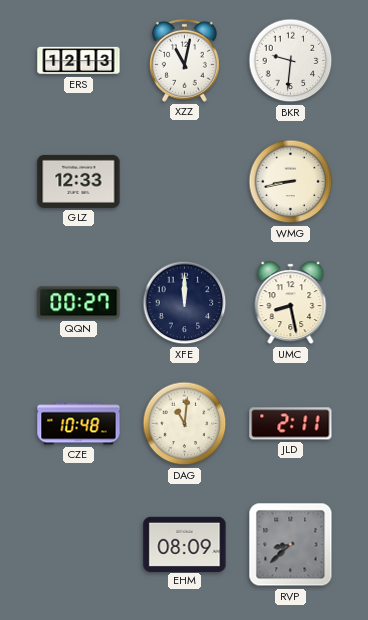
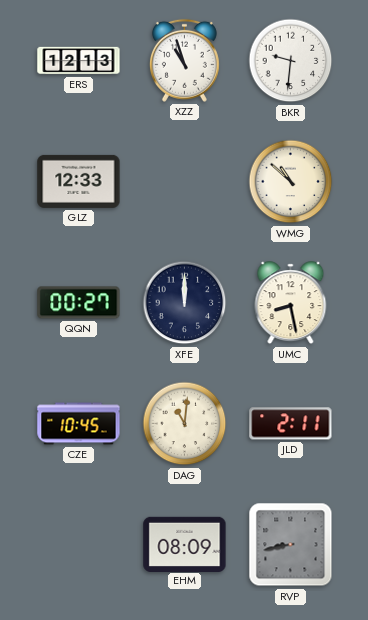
XZZ: 11:02 -> 10:57 (184, 60)
WMG: 8:43 -> 10:52 (291, 182)
CZE: 10:48 -> 10:45 (79, 424)
RVP: 8:38 -> 8:43 (291, 545)
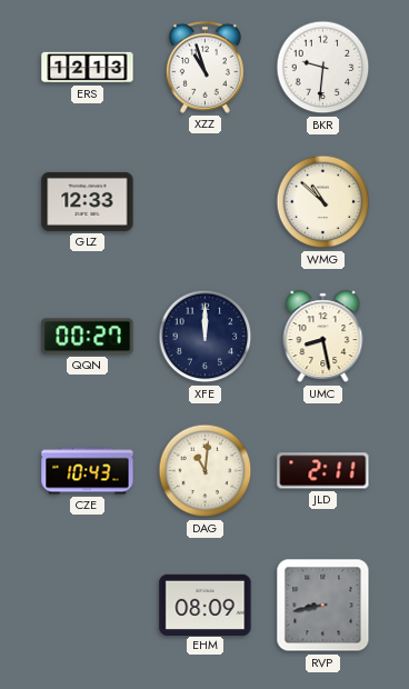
CZE: 10:45 -> 10:43 (88, 471)
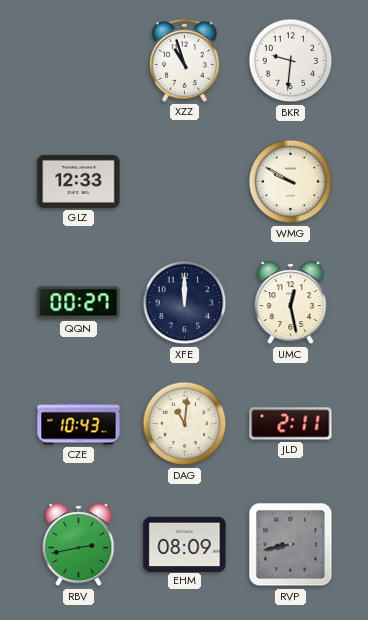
ERS: 12:13 -> none (88, 68)
WMG: 10:52 -> 9:50 (291, 182)
UMC: 8:28 -> 12:28 (291, 303)
RBV: none -> 2:43 (79, 545)
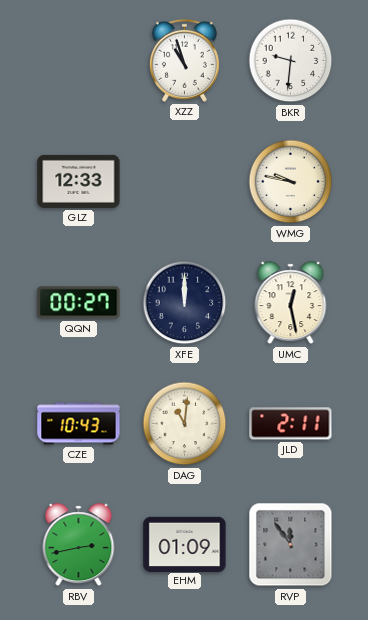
WMG: 9:50 -> 9:47 (291, 182)
EHM: 08:09 -> 01:09 (185, 544)
RVP: 8:43 -> 11:54 (291, 545)
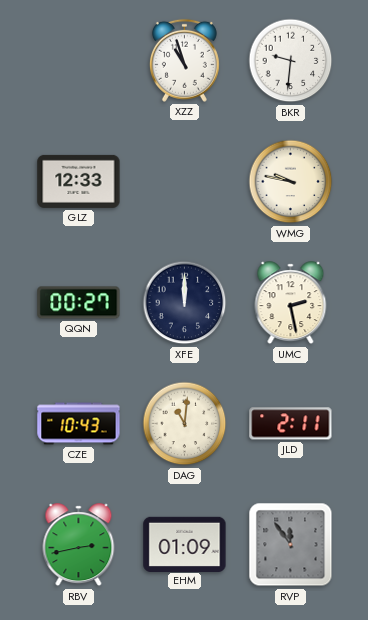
UMC: 12:28 -> 2:28 (291, 303)
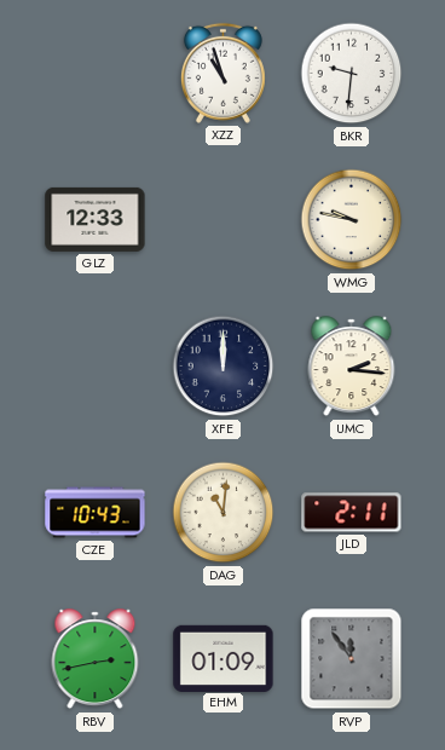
QQN: 00:27 -> none (79, 303)
UMC: 2:28 -> 2:16 (352, 367)
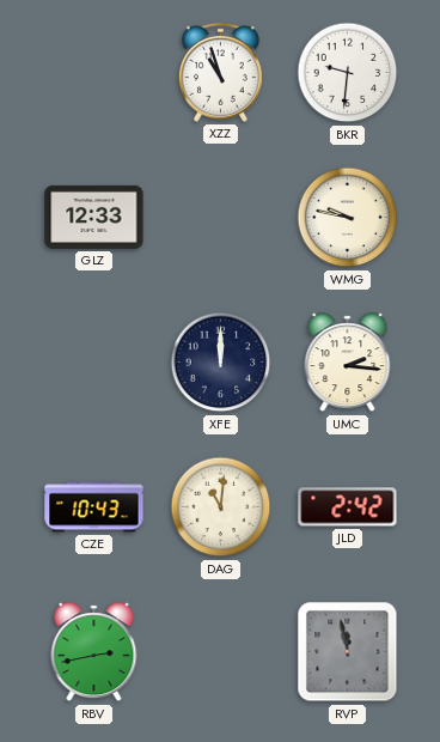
JLD: 2:11 -> 2:42 (348, 507)
EHM: 01:09 -> none (224, 658)
RVP: 11:54 -> 11:58 (348, 652)
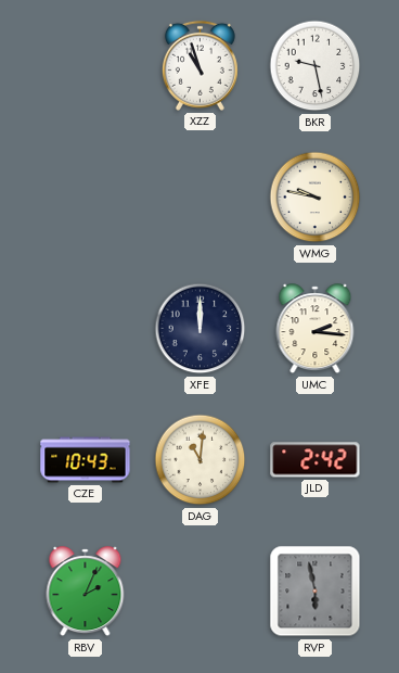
BKR: 9:31 -> 9:28 (316, 66)
GLZ: 12:33 -> none (94, 217)
RBV: 2:43 -> 2:04 (86, 592)
RVP: 11:58 -> 5:58 (316, 592)
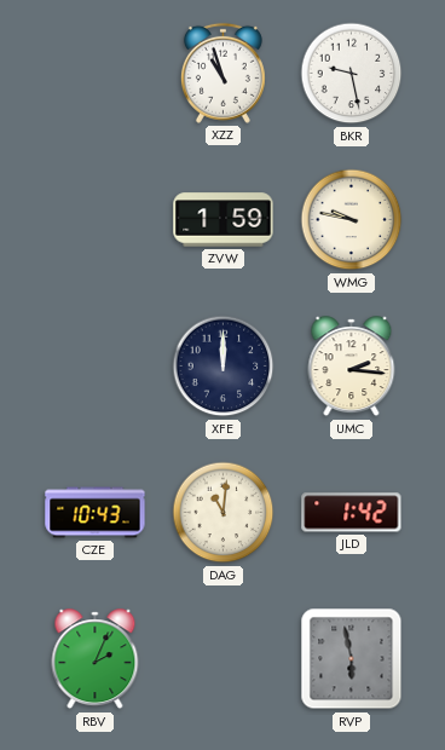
ZVW: none -> 1:59 (224, 220)
JLD: 2:42 -> 1:42 (352, 513)
